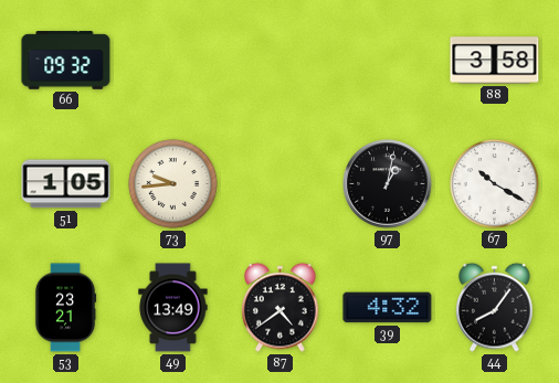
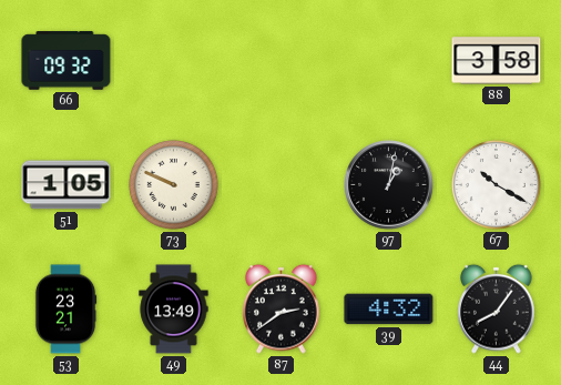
73: 9:44 -> 9:49 (173, 184)
87: 4:39 -> 2:39 (282, 308)
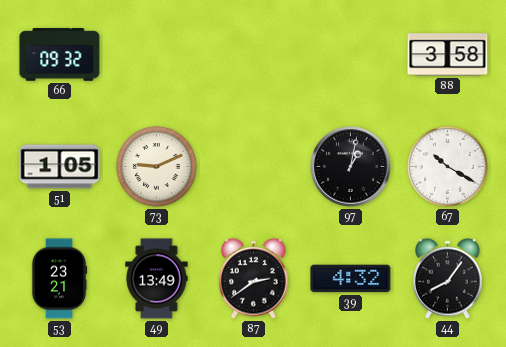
73: 9:49 -> 9:11 (156, 166)
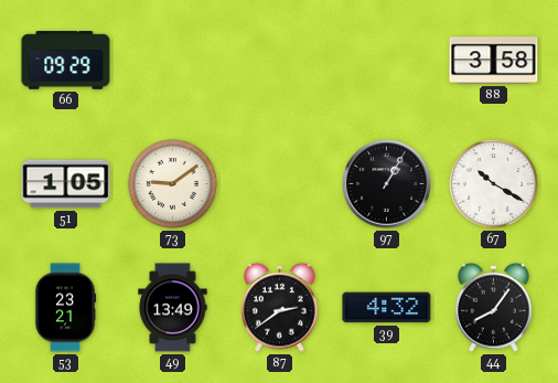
66: 09:32 -> 09:29 (66, 61)
73: 9:11 -> 9:09 (172, 183)
97: 1:02 -> 1:05 (387, 184)
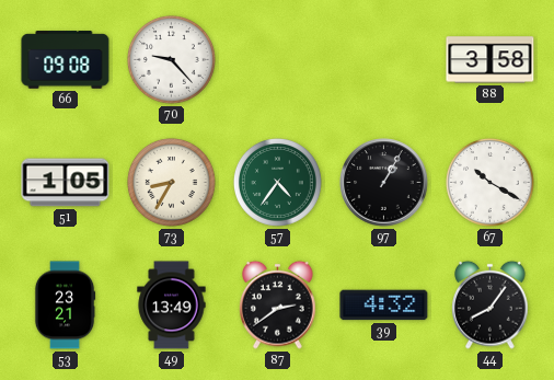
66: 09:29 -> 09:08 (66, 60)
70: none -> 9:23 (171, 59)
73: 9:09 -> 8:35 (171, 182)
57: none -> 4:36 (277, 182)
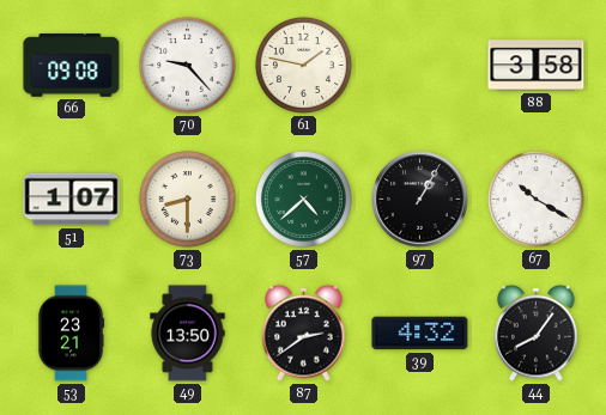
61: none -> 1:47 (303, 65)
51: 1:05 -> 1:07 (72, 200)
73: 8:35 -> 8:30 (187, 199)
57: 4:36 -> 4:38 (303, 199)
49: 13:49 -> 13:50 (188, 334)
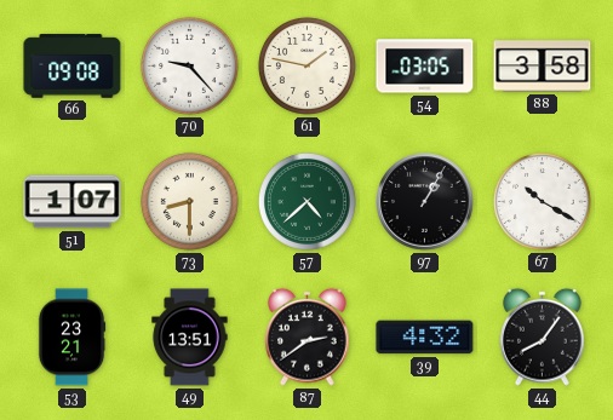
54: none -> 03:05 (425, 67)
49: 13:50 -> 13:51 (190, 338)
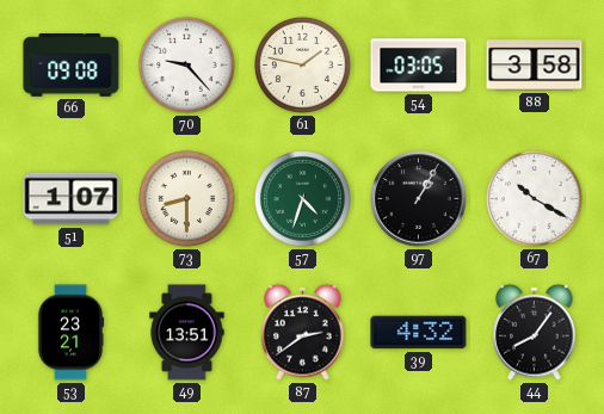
57: 4:38 -> 4:33 (302, 198)
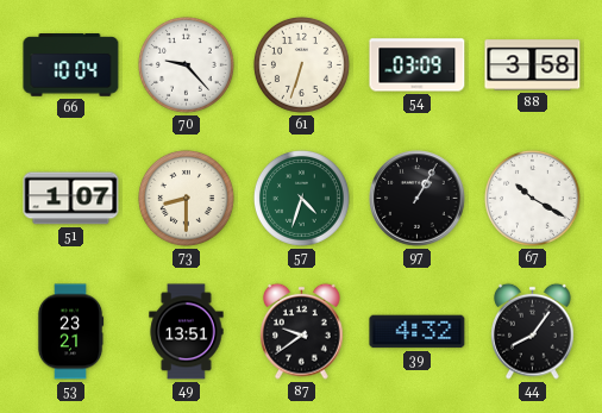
66: 09:08 -> 10:04 (71, 65)
61: 1:47 -> 6:33 (301, 64)
54: 03:05 -> 03:09 (418, 65)
87: 2:39 -> 9:39 (302, 331)
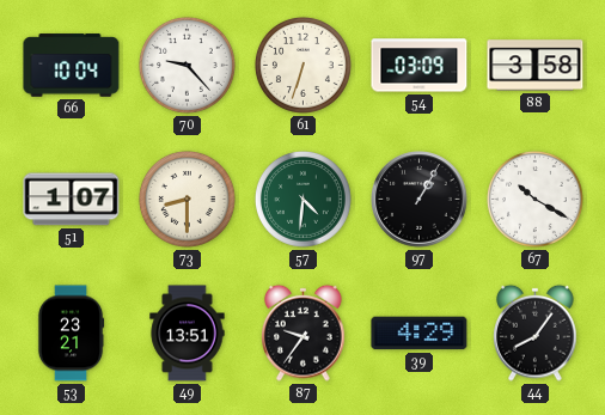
57: 4:33 -> 4:31 (302, 199)
87: 9:39 -> 9:36 (304, 332)
39: 4:32 -> 4:29 (420, 334)
